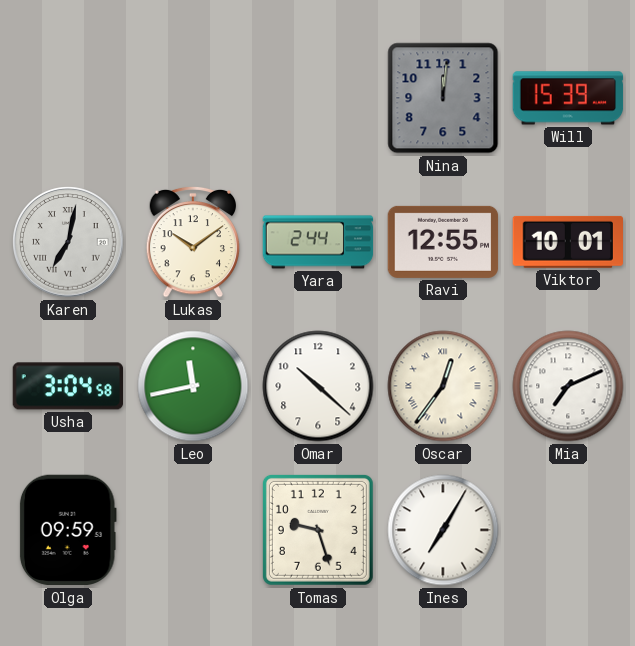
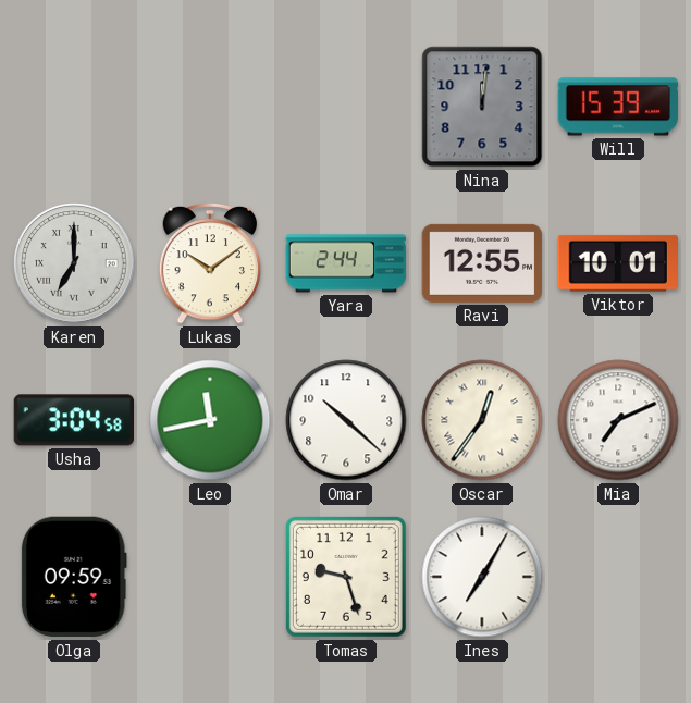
Karen: 7:02 -> 7:00 (74, 263)
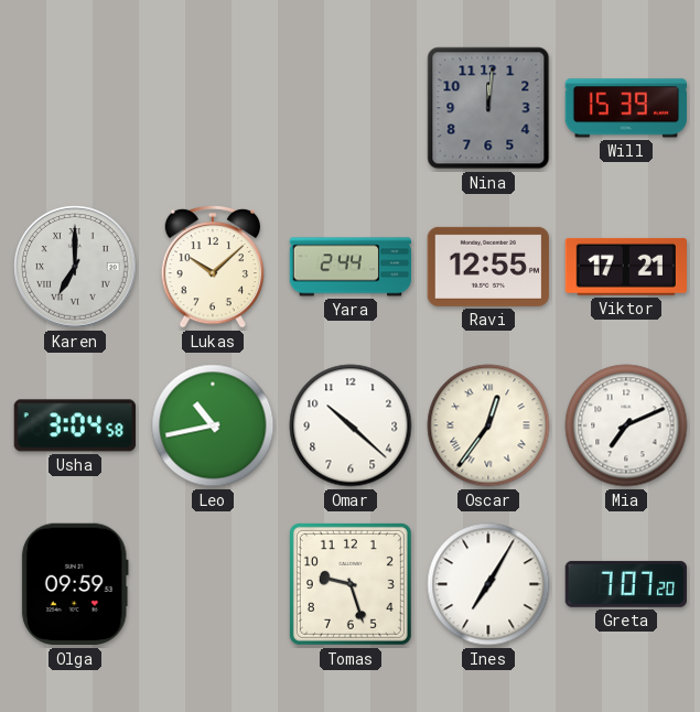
Lukas: 10:09 -> 10:08 (213, 267)
Viktor: 10:01 -> 17:21 (625, 267)
Leo: 11:43 -> 10:43 (213, 425)
Greta: none -> 7:07 (625, 584)
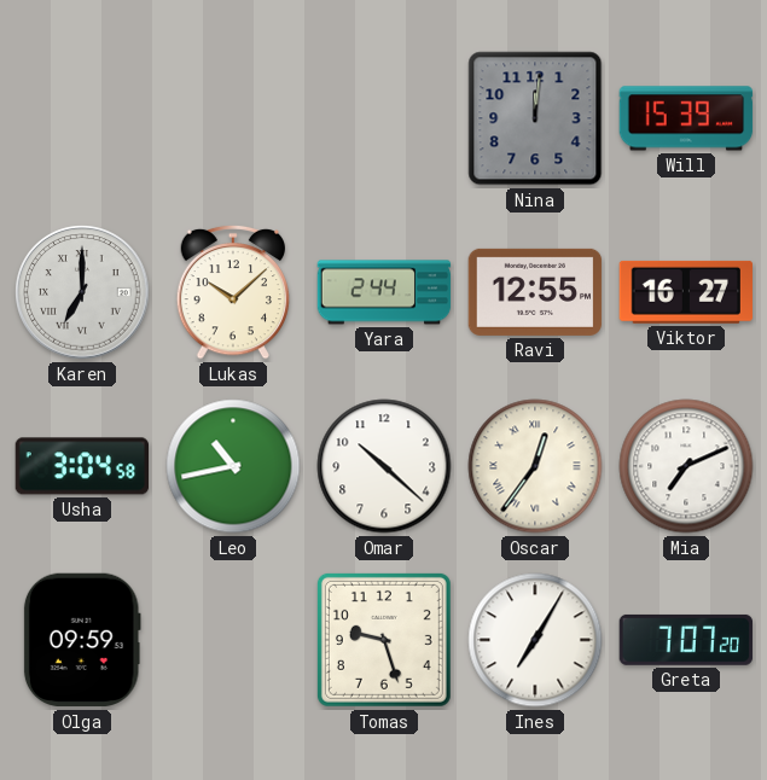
Viktor: 17:21 -> 16:27 (685, 292)
